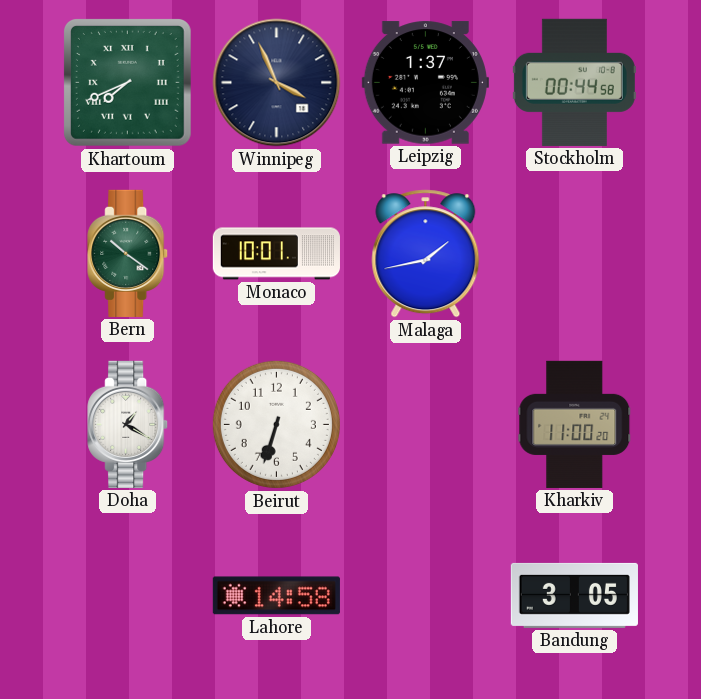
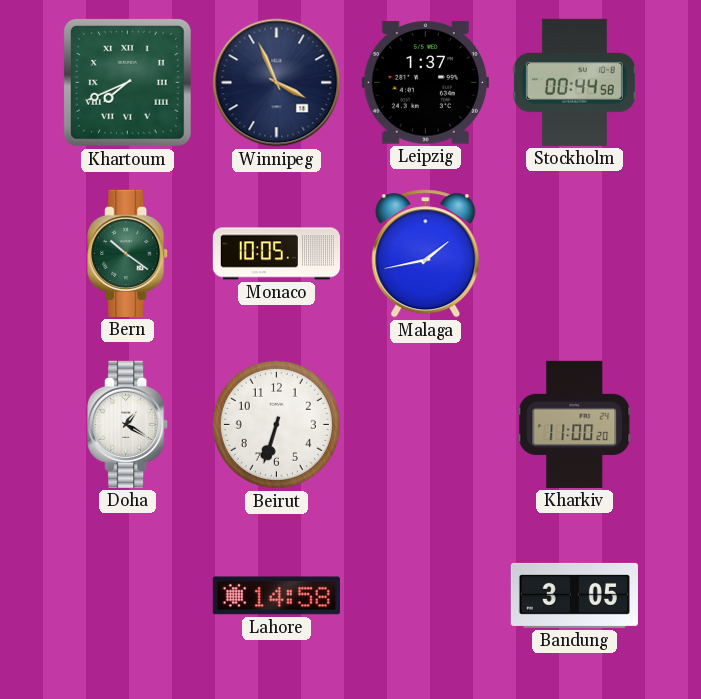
Monaco: 10:01 -> 10:05 (276, 254)
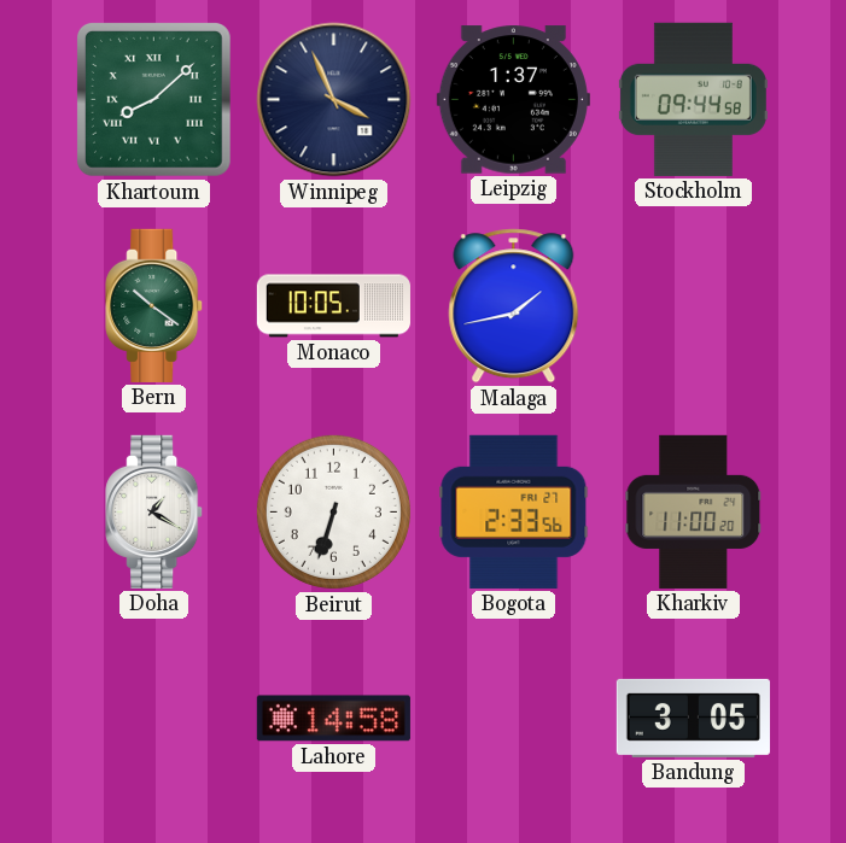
Khartoum: 7:41 -> 8:08 (153, 99)
Stockholm: 00:44 -> 09:44 (693, 99)
Bogota: none -> 2:33 (514, 511)
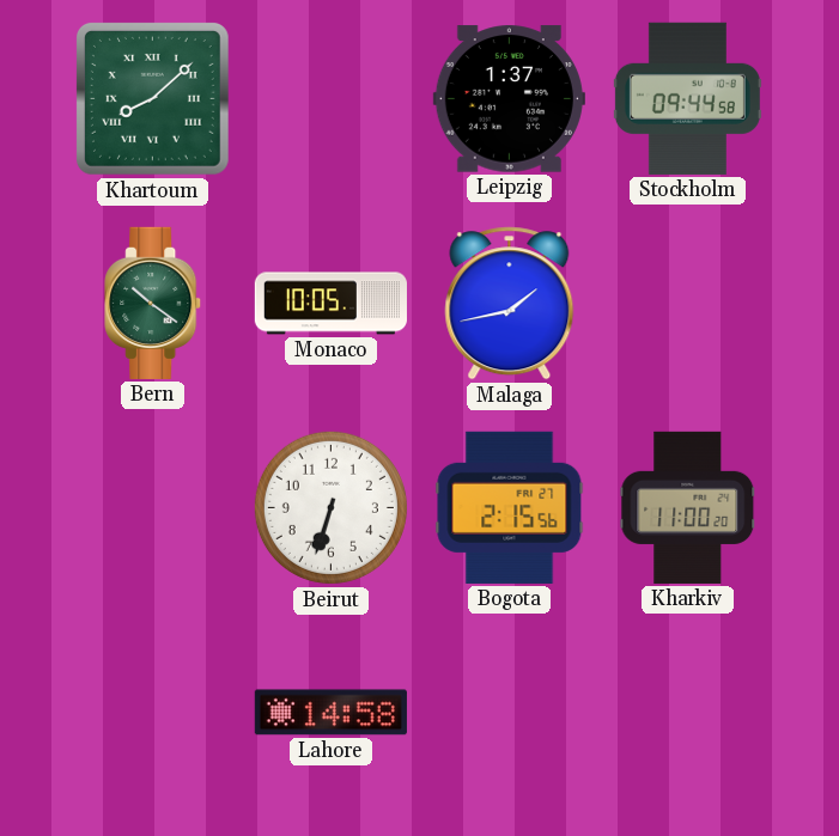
Winnipeg: 3:56 -> none (334, 100)
Doha: 1:20 -> none (154, 511)
Bogota: 2:33 -> 2:15 (510, 507)
Bandung: 3:05 -> none (693, 718)
